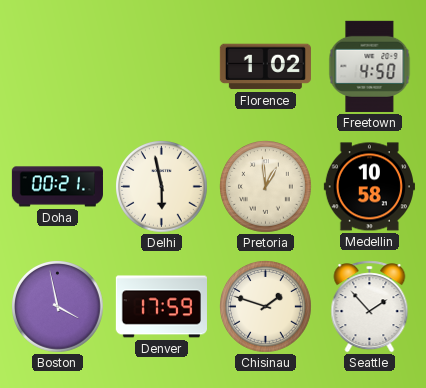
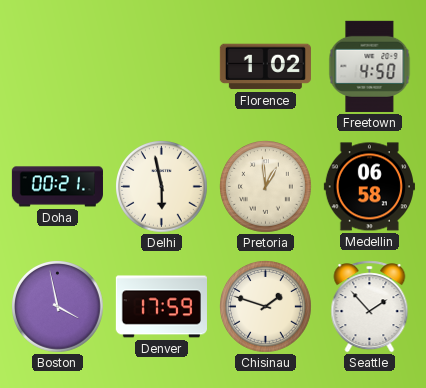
Medellin: 10:58 -> 06:58 (369, 187)
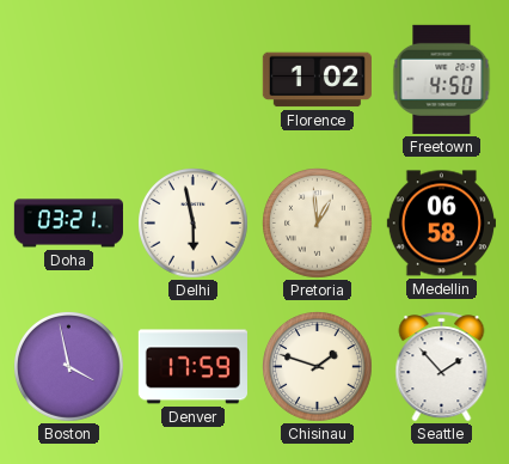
Doha: 00:21 -> 03:21 (68, 224)
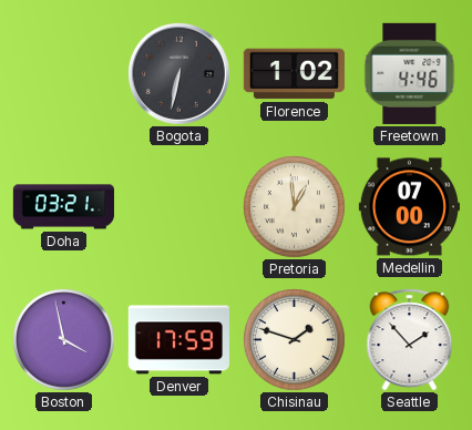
Bogota: none -> 6:32 (178, 73)
Freetown: 4:50 -> 4:46 (410, 73)
Delhi: 5:58 -> none (194, 224)
Medellin: 06:58 -> 07:00 (409, 207)
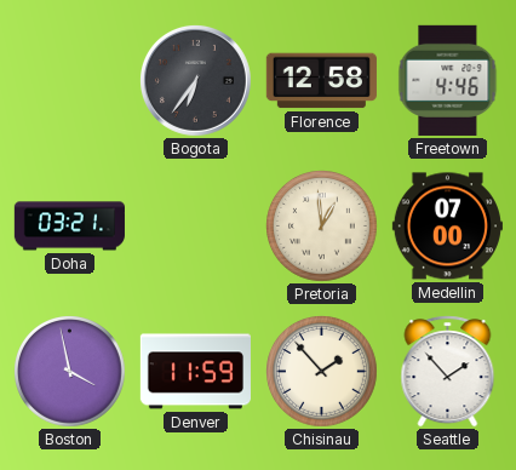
Bogota: 6:32 -> 6:36 (195, 80)
Florence: 1:02 -> 12:58 (321, 81)
Denver: 17:59 -> 11:59 (195, 372)
Chisinau: 1:48 -> 1:53 (322, 372)
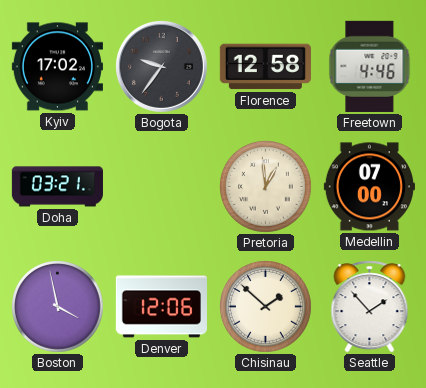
Kyiv: none -> 17:02 (57, 67)
Bogota: 6:36 -> 9:36 (161, 66)
Denver: 11:59 -> 12:06 (161, 307)
Chisinau: 1:53 -> 1:52 (266, 307)
